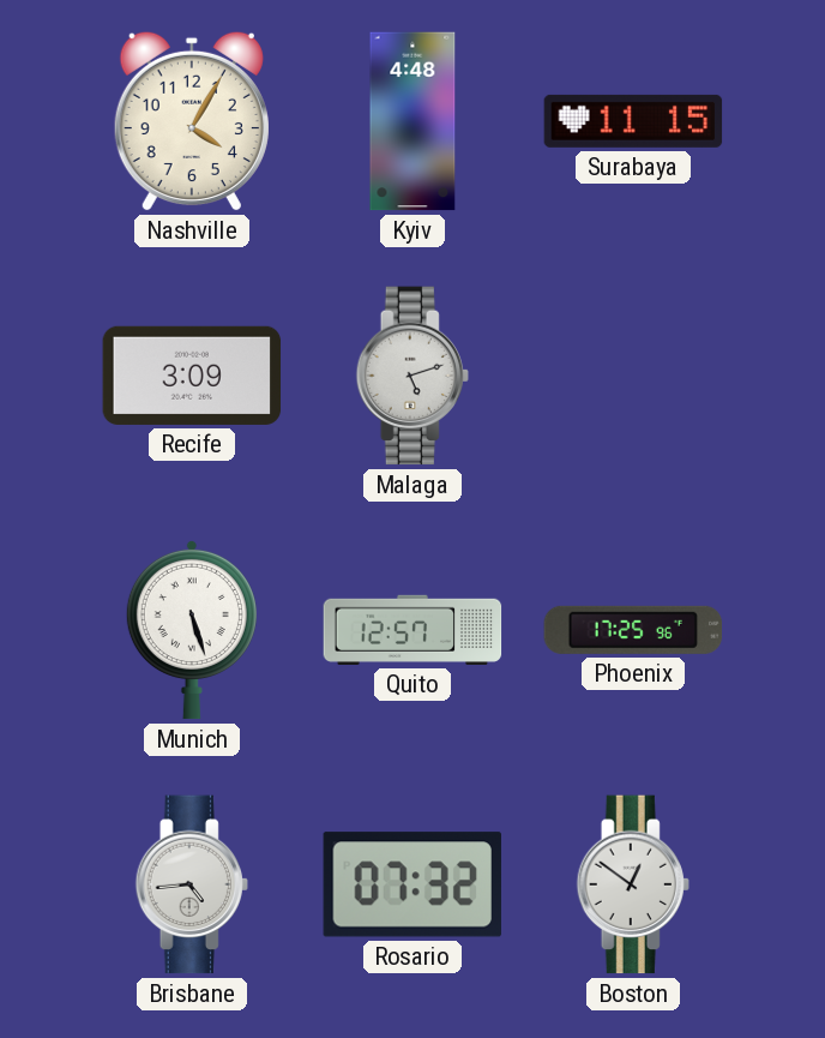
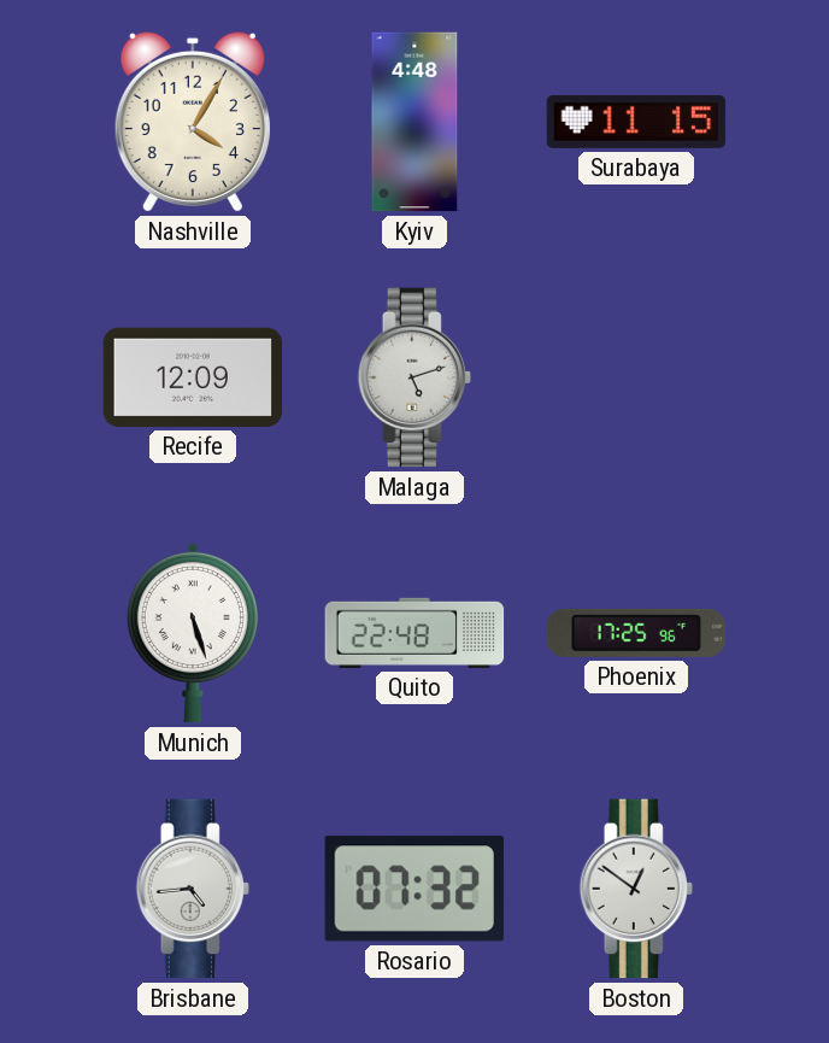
Recife: 3:09 -> 12:09 (193, 377)
Quito: 12:57 -> 22:48 (414, 633)
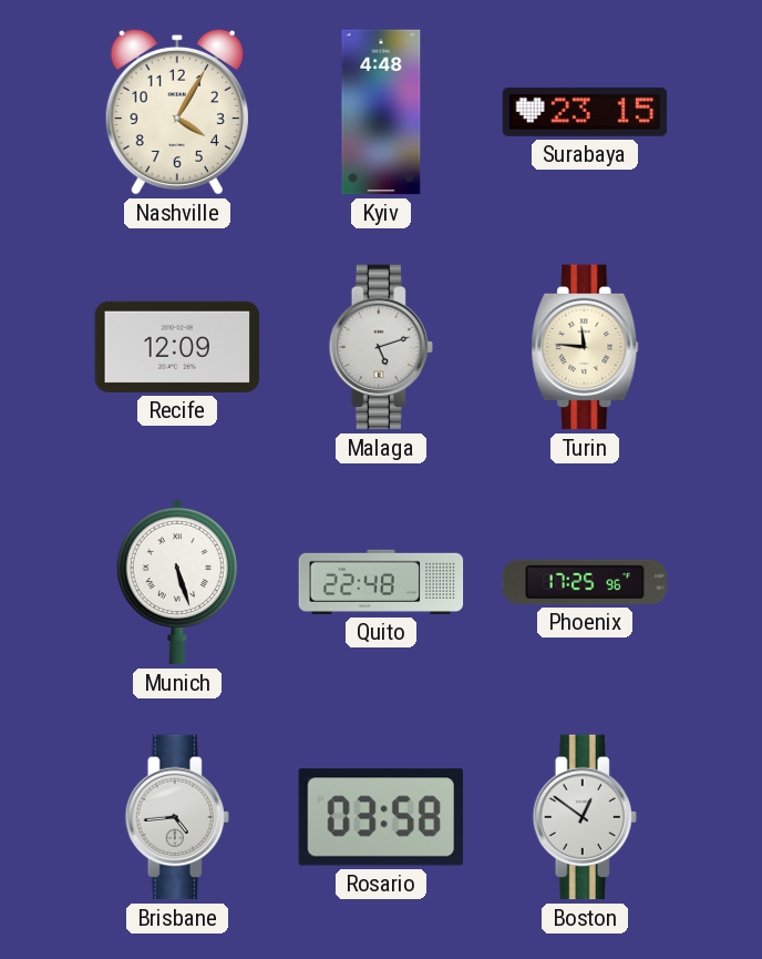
Surabaya: 11:15 -> 23:15 (585, 112)
Turin: none -> 11:46 (585, 347)
Rosario: 07:32 -> 03:58 (381, 817)
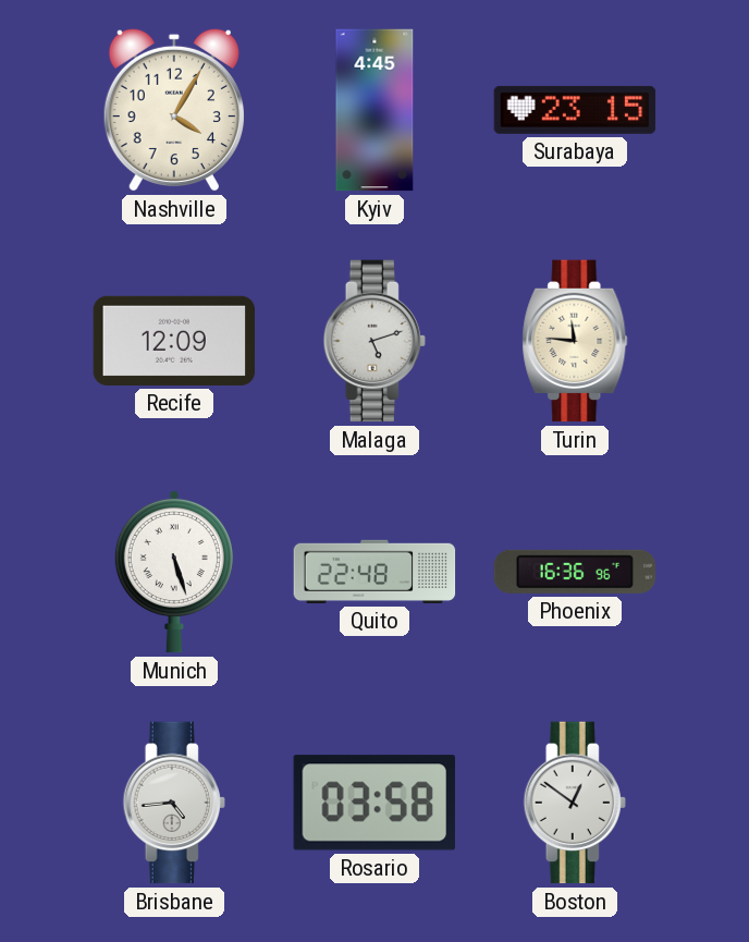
Kyiv: 4:48 -> 4:45 (374, 110)
Phoenix: 17:25 -> 16:36 (575, 572)
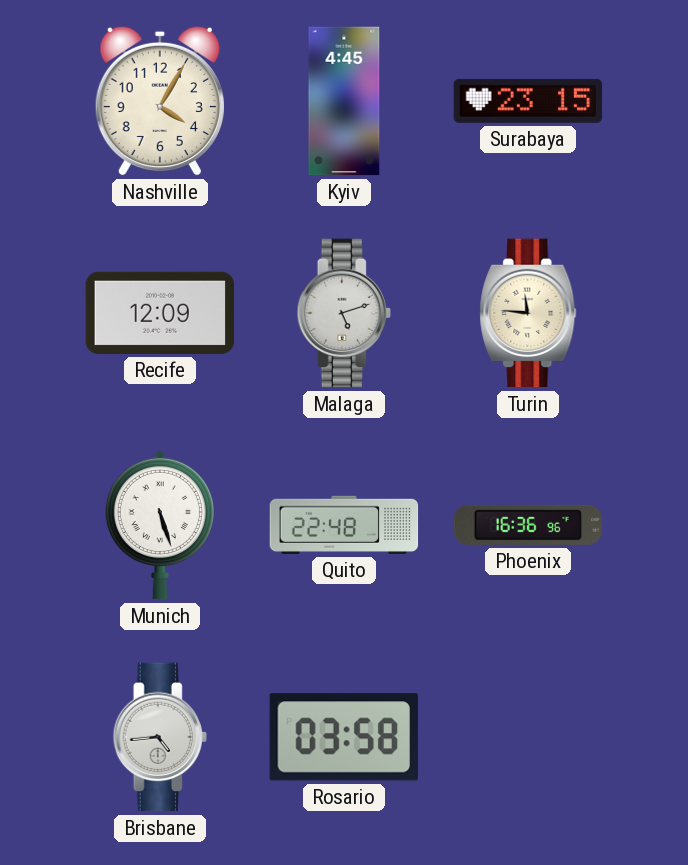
Boston: 12:51 -> none (575, 803)
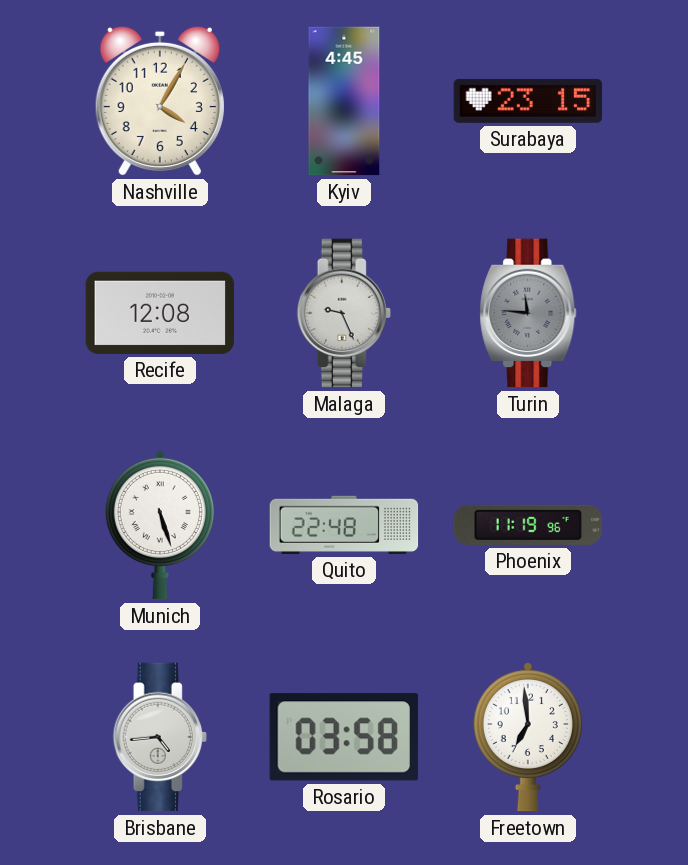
Recife: 12:09 -> 12:08 (160, 313)
Malaga: 5:12 -> 9:26 (344, 313)
Turin dial: cream -> grey (528, 313)
Phoenix: 16:36 -> 11:19 (528, 525)
Freetown: none -> 6:59 (528, 737)
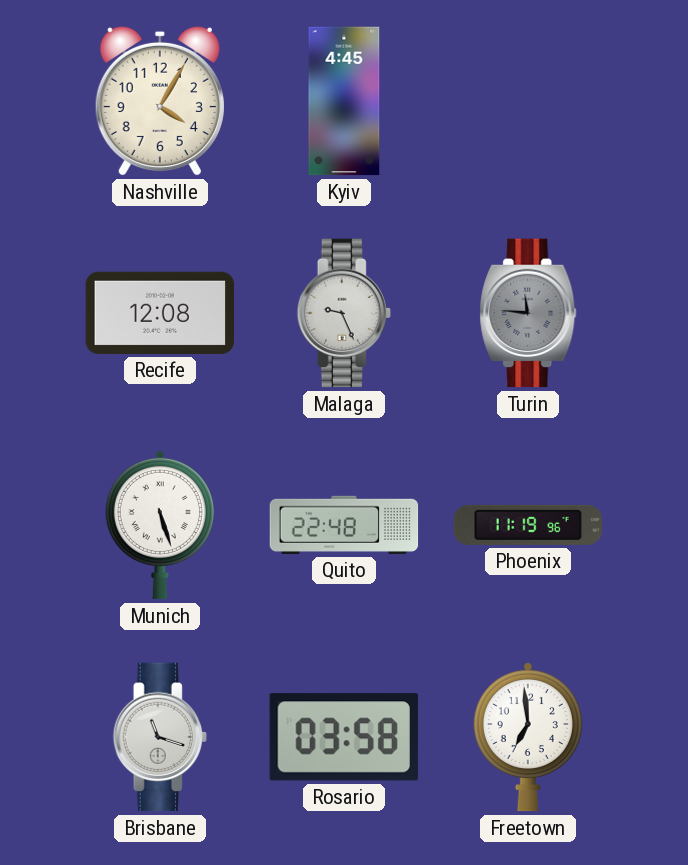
Surabaya: 23:15 -> none (528, 101)
Brisbane: 4:44 -> 11:18 (160, 737)
